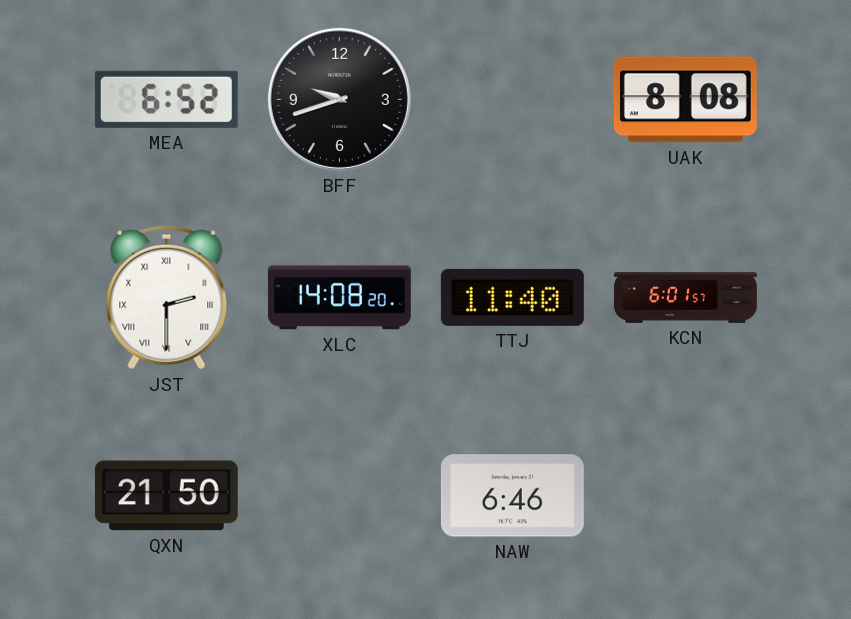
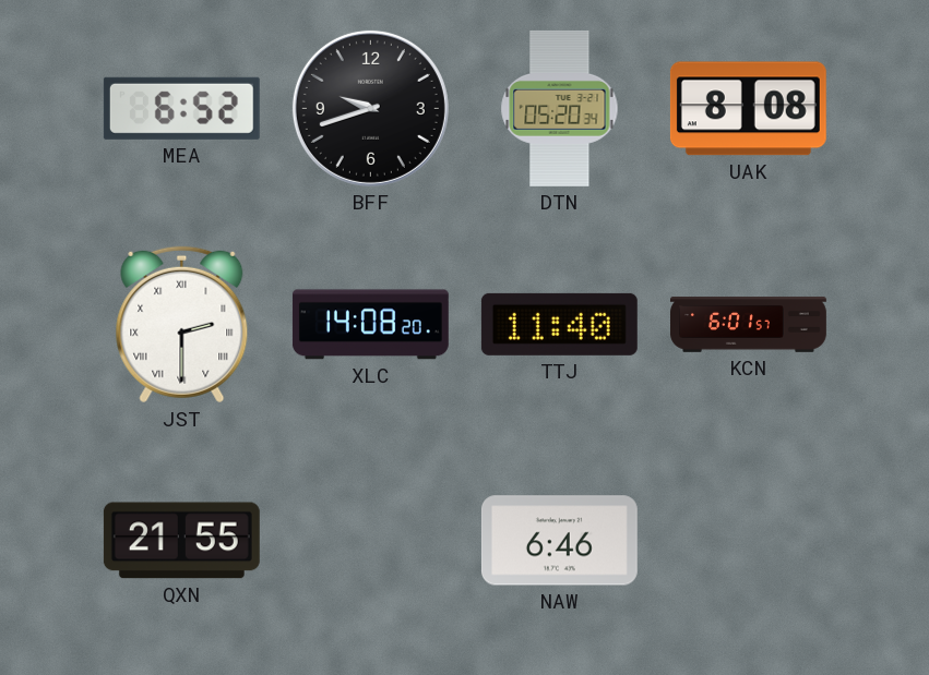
DTN: none -> 05:20 (560, 108)
QXN: 21:50 -> 21:55 (181, 541)
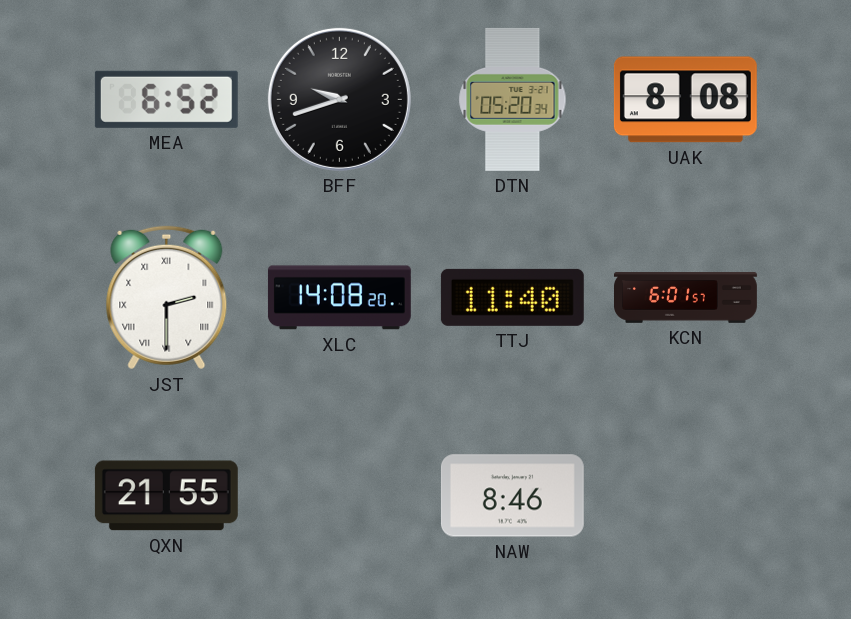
NAW: 6:46 -> 8:46 (512, 496)
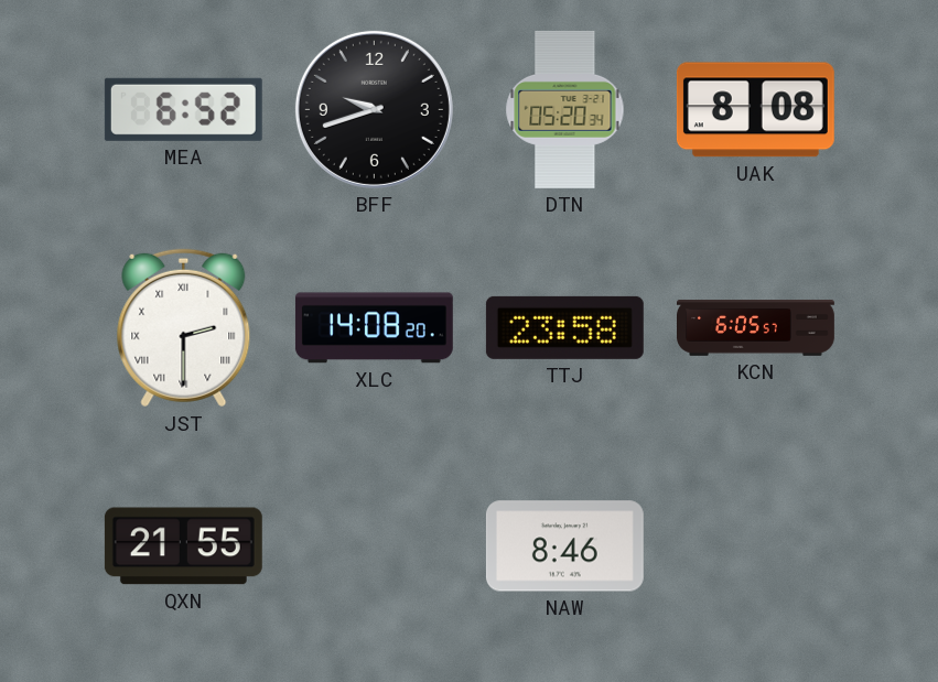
TTJ: 11:40 -> 23:58 (564, 327)
KCN: 6:01 -> 6:05 (756, 328)
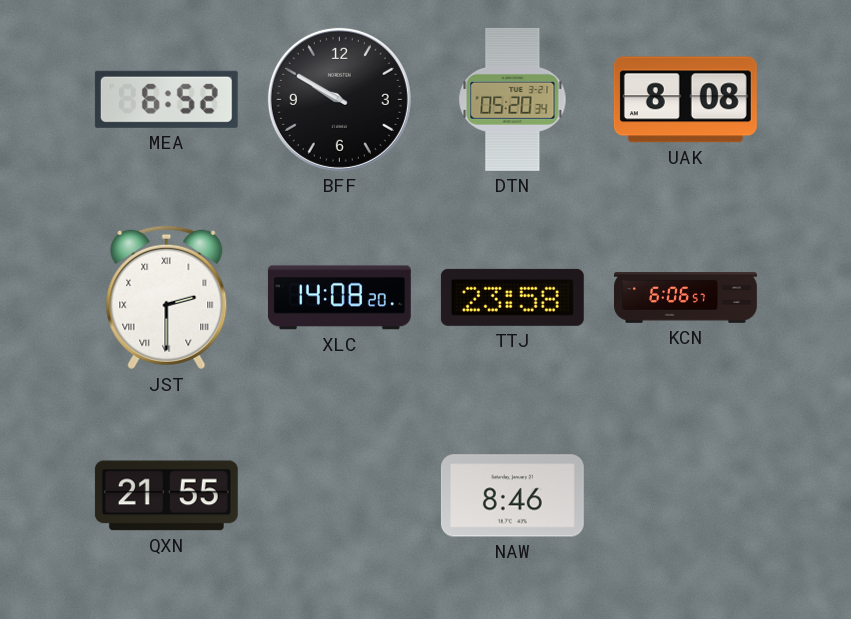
BFF: 9:42 -> 9:50 (339, 99)
KCN: 6:05 -> 6:06 (686, 298)
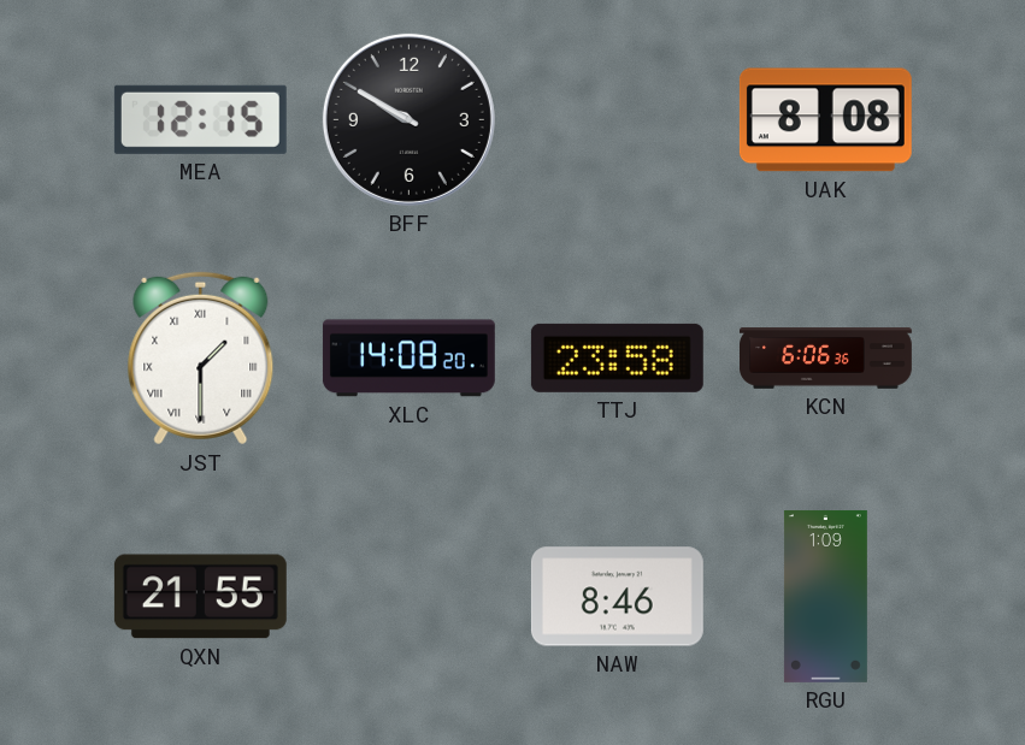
MEA: 6:52 -> 12:15 (200, 119)
DTN: 05:20 -> none (513, 99)
JST: 2:30 -> 1:30 (201, 359)
KCN: 6:06:57 -> 6:06:36 (826, 359)
RGU: none -> 1:09 (825, 596)
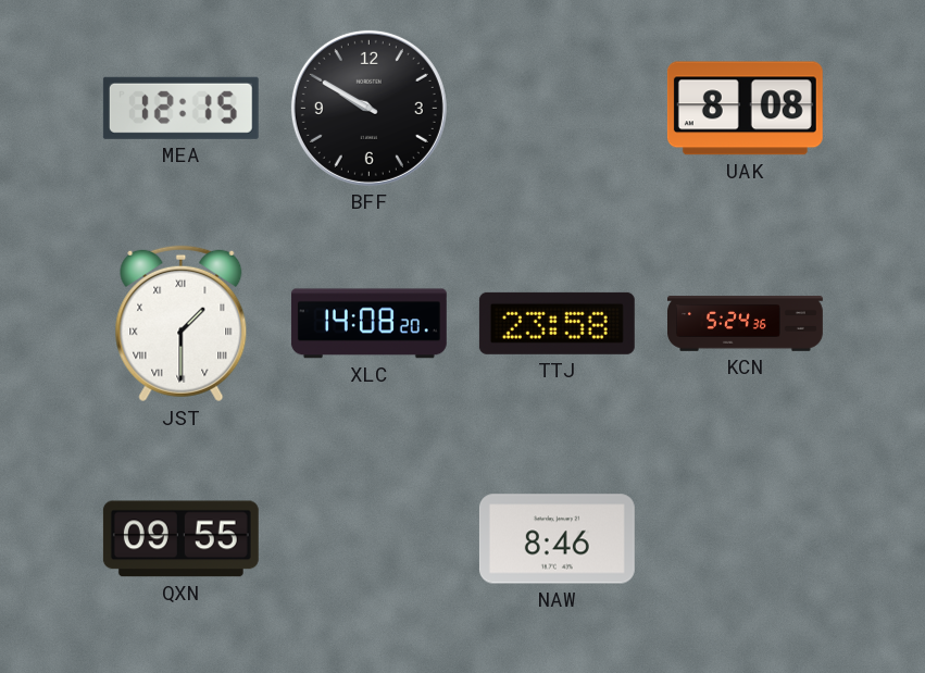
KCN: 6:06 -> 5:24 (746, 324)
QXN: 21:55 -> 09:55 (180, 539)
RGU: 1:09 -> none (825, 596)
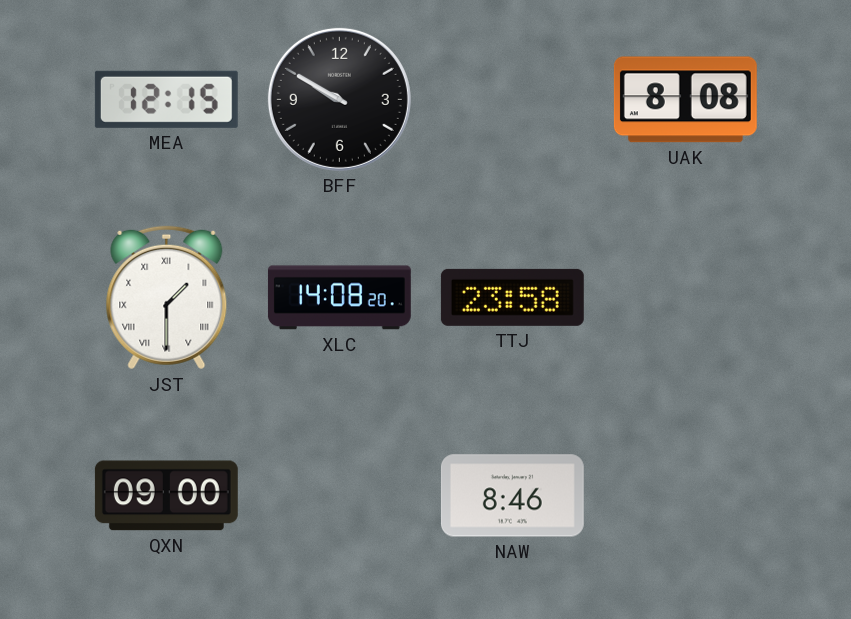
KCN: 5:24 -> none (746, 324)
QXN: 09:55 -> 09:00 (166, 496)
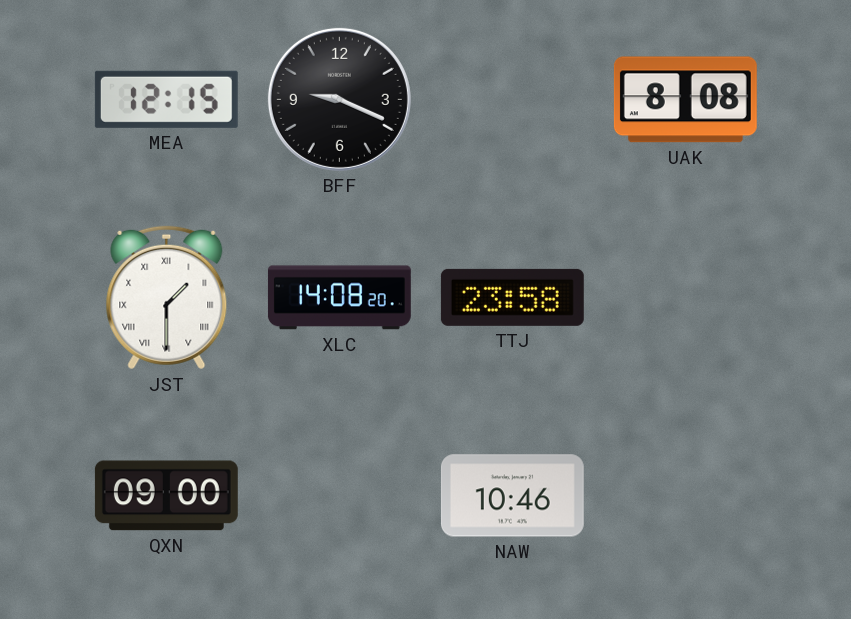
BFF: 9:50 -> 9:19 (339, 99)
NAW: 8:46 -> 10:46 (512, 496)
